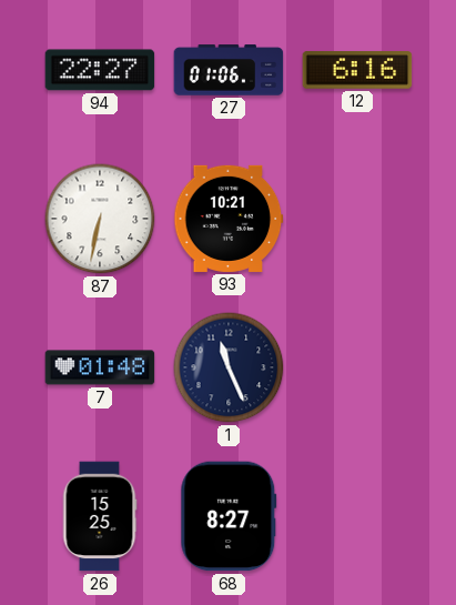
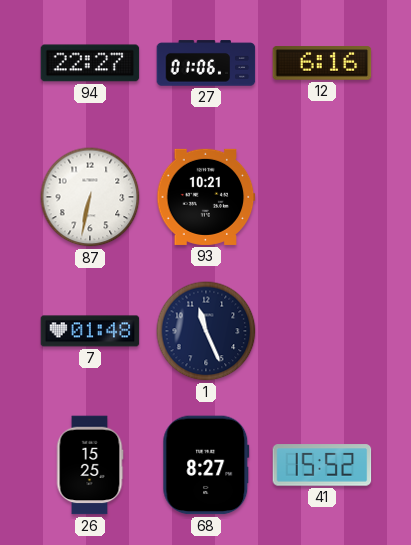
41: none -> 15:52 (322, 465)
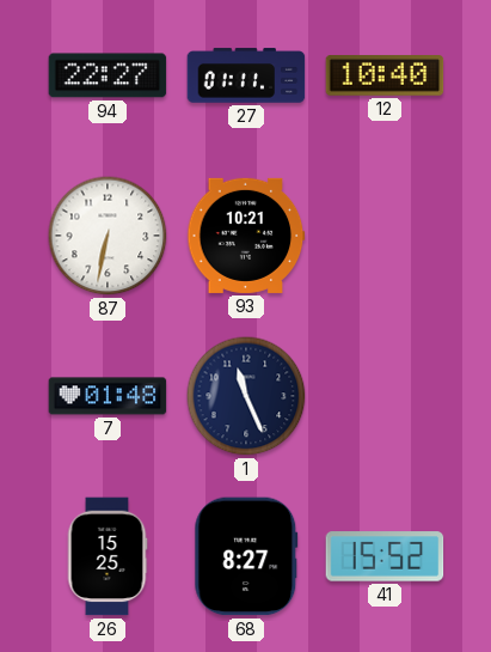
27: 01:06 -> 01:11 (246, 75)
12: 6:16 -> 10:40 (385, 75)
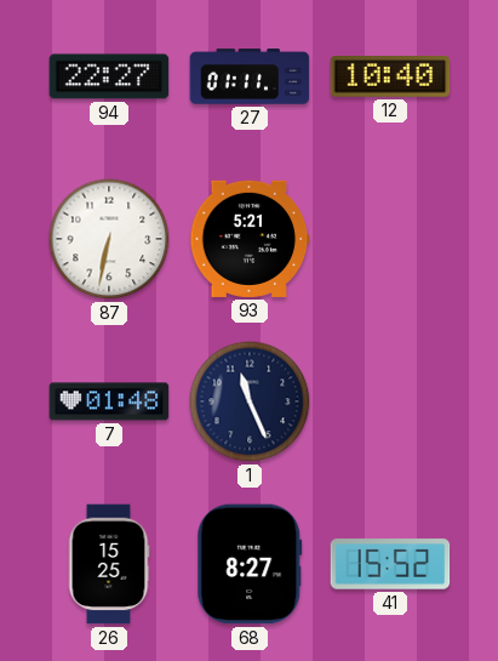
93: 10:21 -> 5:21 (250, 239)
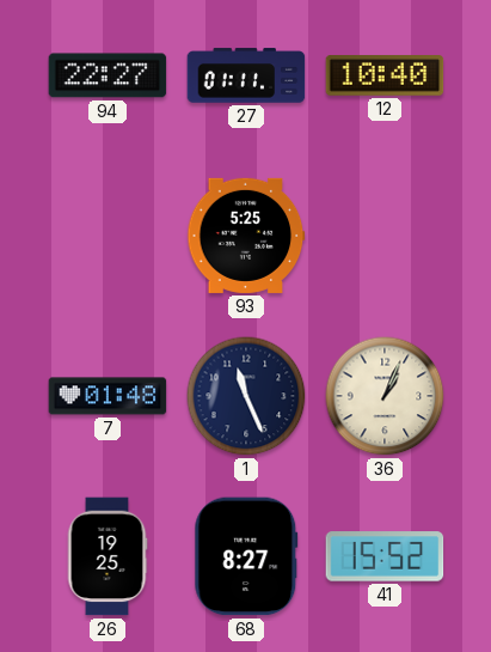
87: 6:32 -> none (109, 239)
93: 5:21 -> 5:25 (246, 236)
36: none -> 1:04 (385, 396)
26: 15:25 -> 19:25 (108, 556)
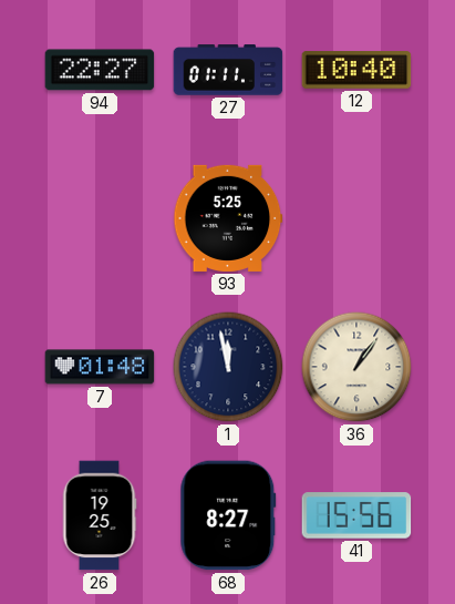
1: 11:26 -> 11:58 (228, 367)
36: 1:04 -> 1:06 (356, 367)
41: 15:52 -> 15:56 (356, 515)
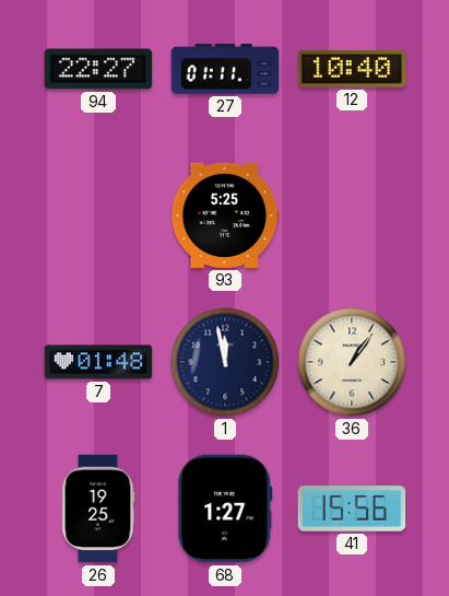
68: 8:27 -> 1:27 (225, 509)
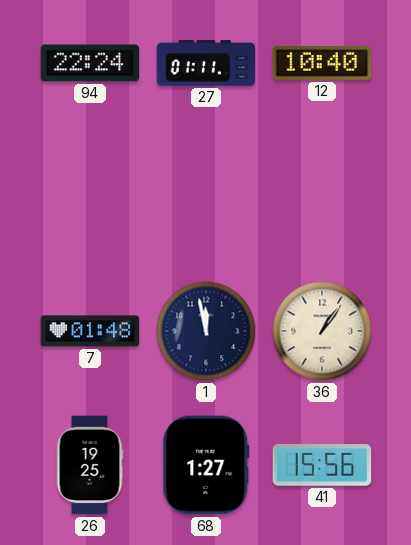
94: 22:27 -> 22:24 (90, 63)
93: 5:25 -> none (225, 215)
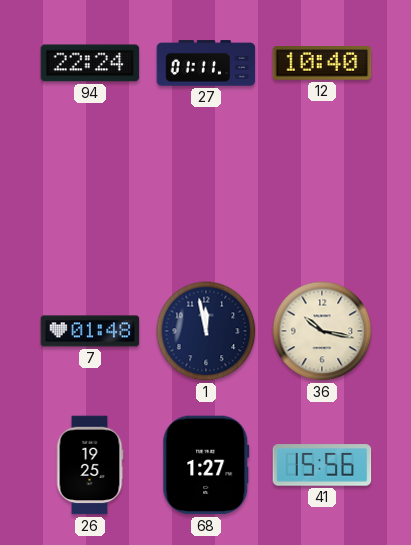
36: 1:06 -> 10:17 (322, 331)
